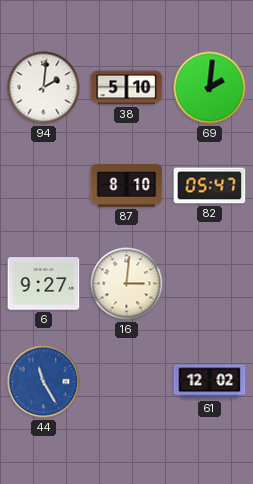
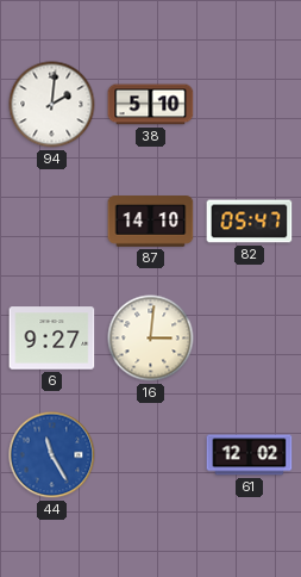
69: 2:01 -> none (210, 88)
87: 8:10 -> 14:10 (151, 222)
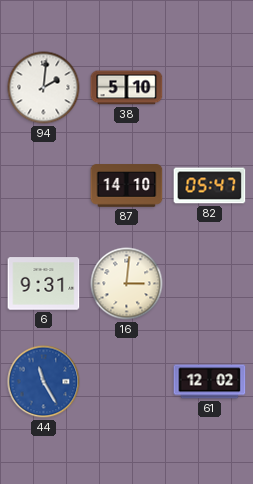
6: 9:27 -> 9:31 (44, 284)
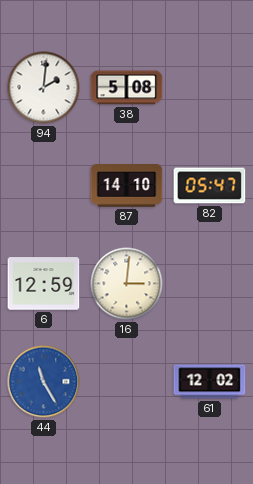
38: 5:10 -> 5:08 (127, 88)
6: 9:31 -> 12:59 (44, 284)
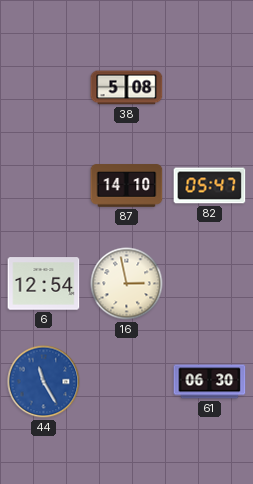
94: 2:01 -> none (44, 88)
6: 12:59 -> 12:54 (44, 284)
16: 3:01 -> 2:58 (127, 284)
61: 12:02 -> 06:30 (210, 382)
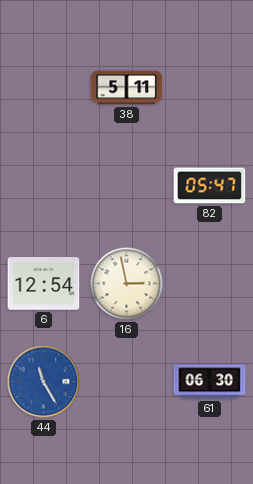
38: 5:08 -> 5:11 (127, 88)
87: 14:10 -> none (127, 186)
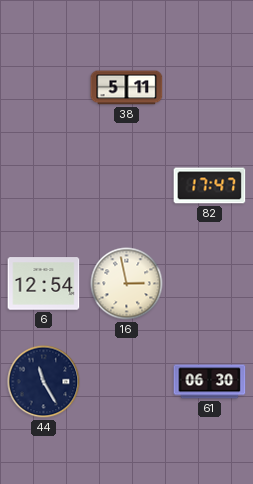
82: 05:47 -> 17:47 (210, 186)
44 dial: blue -> navy (44, 382)
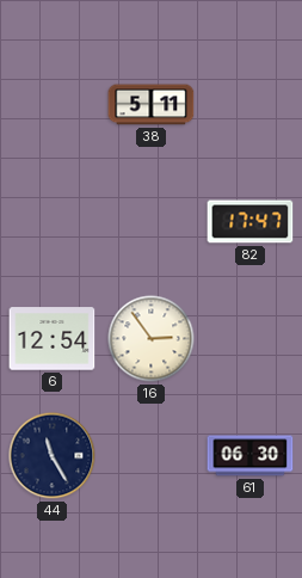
16: 2:58 -> 2:54 (152, 339)
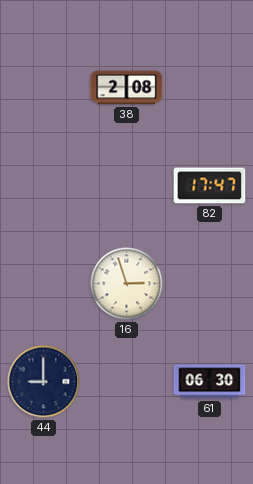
38: 5:11 -> 2:08 (127, 88)
6: 12:54 -> none (53, 339)
16: 2:54 -> 2:57 (127, 284)
44: 11:25 -> 9:00 (44, 382)
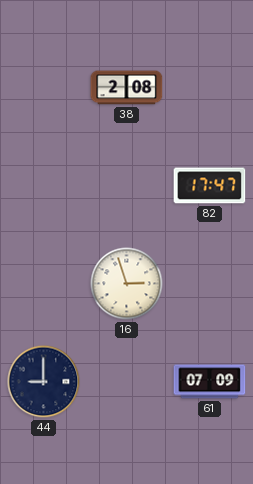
61: 06:30 -> 07:09 (210, 382)
